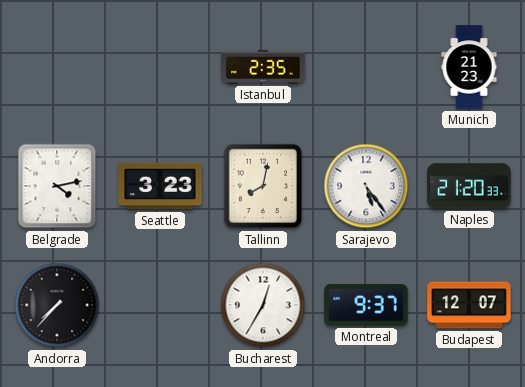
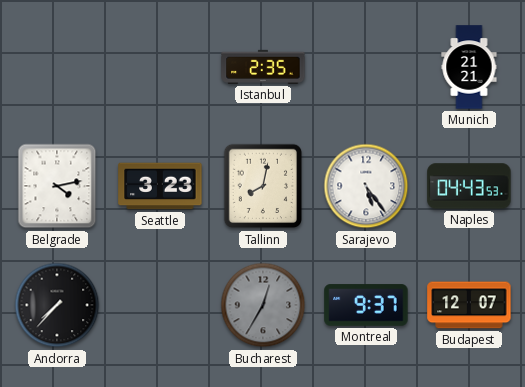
Munich: 21:23 -> 21:21 (469, 67)
Naples: 21:20 -> 04:43 (469, 186)
Bucharest dial: white -> grey (263, 305)
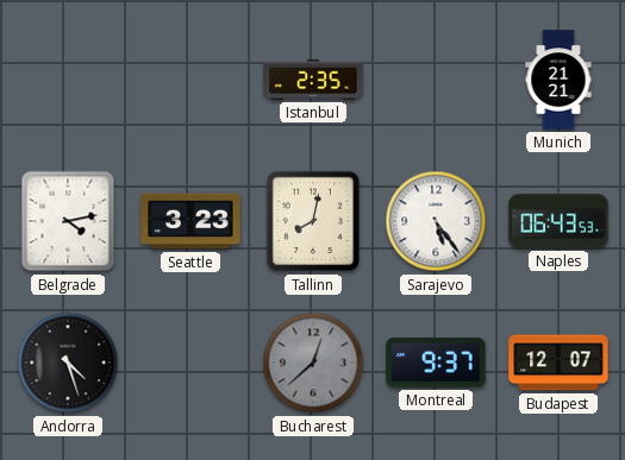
Naples: 04:43 -> 06:43 (558, 221)
Andorra: 7:37 -> 4:27 (68, 363)
Bucharest: 12:35 -> 12:38 (313, 363)
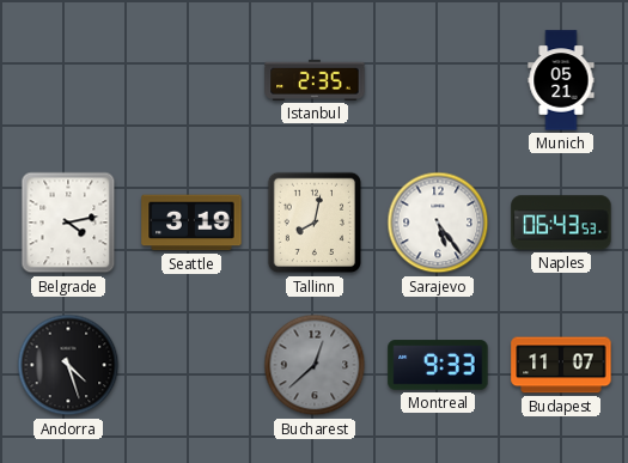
Munich: 21:21 -> 05:21 (561, 80)
Seattle: 3:23 -> 3:19 (191, 223)
Montreal: 9:37 -> 9:33 (438, 365)
Budapest: 12:07 -> 11:07 (561, 365)
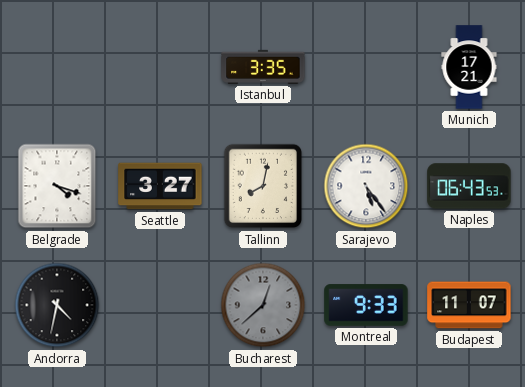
Istanbul: 2:35 -> 3:35 (263, 67)
Munich: 05:21 -> 17:21 (469, 67)
Belgrade: 4:13 -> 4:18 (57, 186)
Seattle: 3:19 -> 3:27 (160, 186)
Andorra: 4:27 -> 4:32 (57, 305)
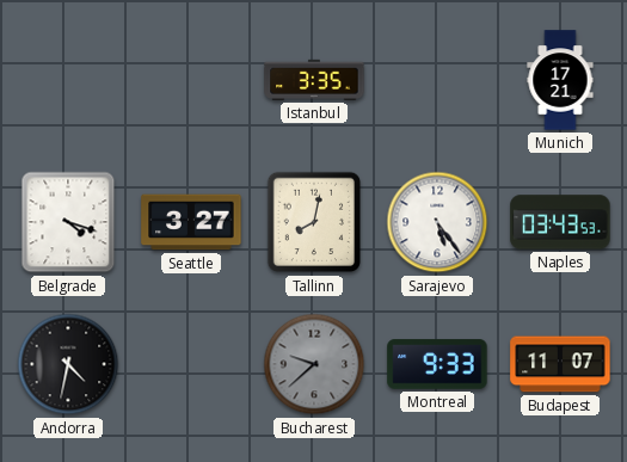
Naples: 06:43 -> 03:43 (560, 222)
Bucharest: 12:38 -> 9:38 (314, 364)
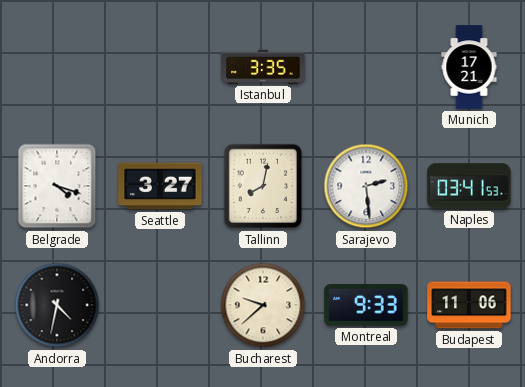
Sarajevo: 5:24 -> 2:29 (366, 186)
Naples: 03:43 -> 03:41 (469, 186)
Bucharest dial: grey -> cream (263, 305)
Budapest: 11:07 -> 11:06 (469, 305)
